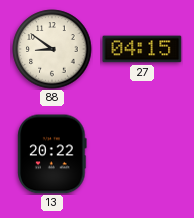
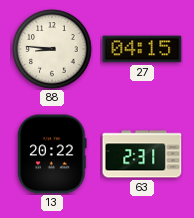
88: 8:51 -> 8:46 (52, 49)
63: none -> 2:31 (142, 154)
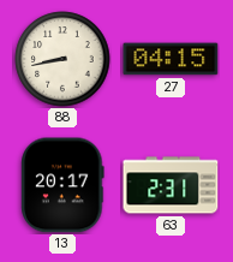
88: 8:46 -> 8:43 (62, 59)
13: 20:22 -> 20:17 (62, 185)
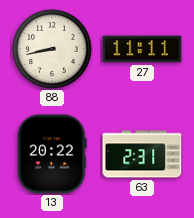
27: 04:15 -> 11:11 (142, 49)
13: 20:17 -> 20:22 (52, 154)
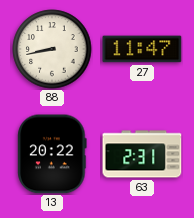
27: 11:11 -> 11:47 (142, 49)
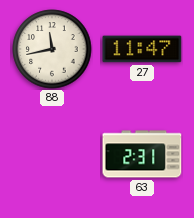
88: 8:43 -> 11:43 (52, 49)
13: 20:22 -> none (52, 154)
